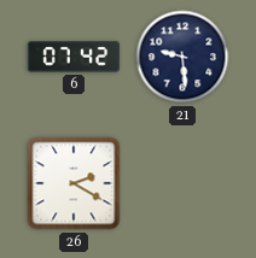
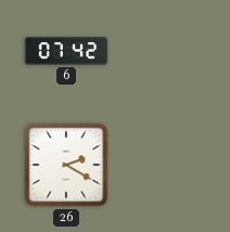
21: 9:29 -> none (182, 57)
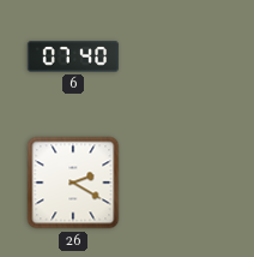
6: 07:42 -> 07:40 (72, 56)
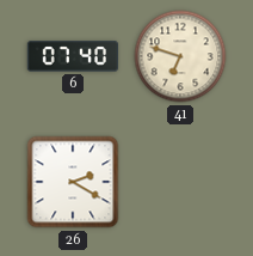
41: none -> 6:48 (180, 56)
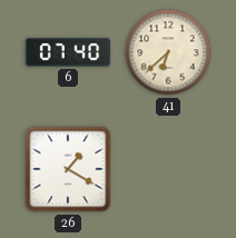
41: 6:48 -> 6:38 (168, 52)
26: 2:20 -> 1:20 (68, 169)
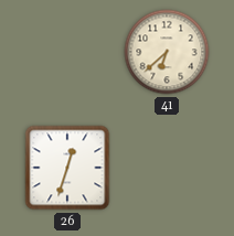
6: 07:40 -> none (67, 52)
26: 1:20 -> 12:33 (67, 168)
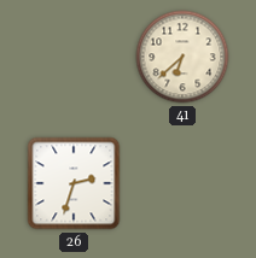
26: 12:33 -> 2:33 (74, 183)
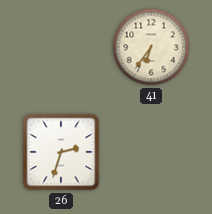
41: 6:38 -> 6:36 (151, 47)
